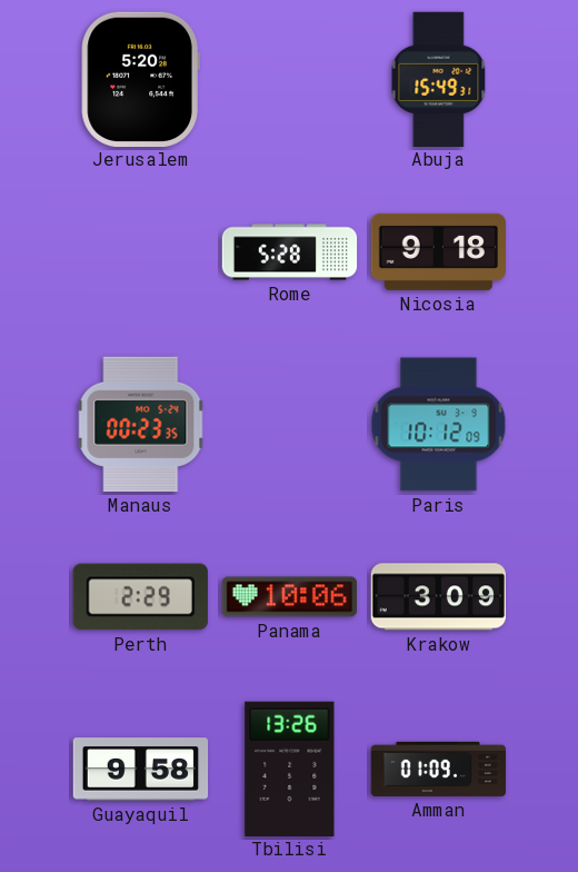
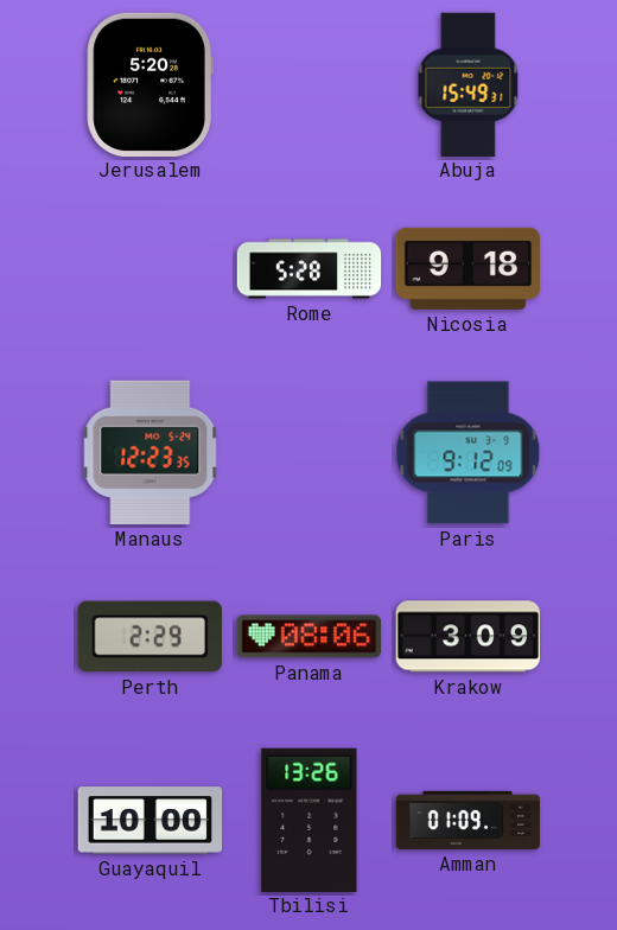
Manaus: 00:23 -> 12:23 (151, 452)
Paris: 10:12 -> 9:12 (469, 453)
Panama: 10:06 -> 08:06 (310, 637)
Guayaquil: 9:58 -> 10:00 (151, 821)
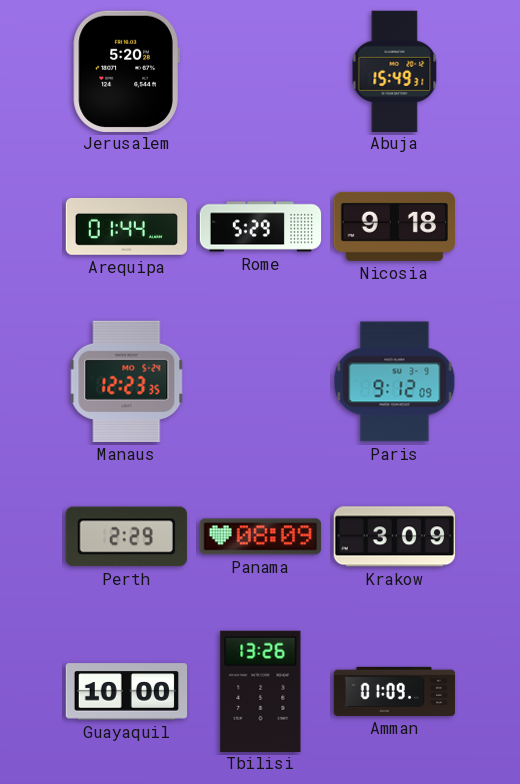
Arequipa: none -> 01:44 (127, 226)
Rome: 5:28 -> 5:29 (261, 227)
Panama: 08:06 -> 08:09 (261, 537)
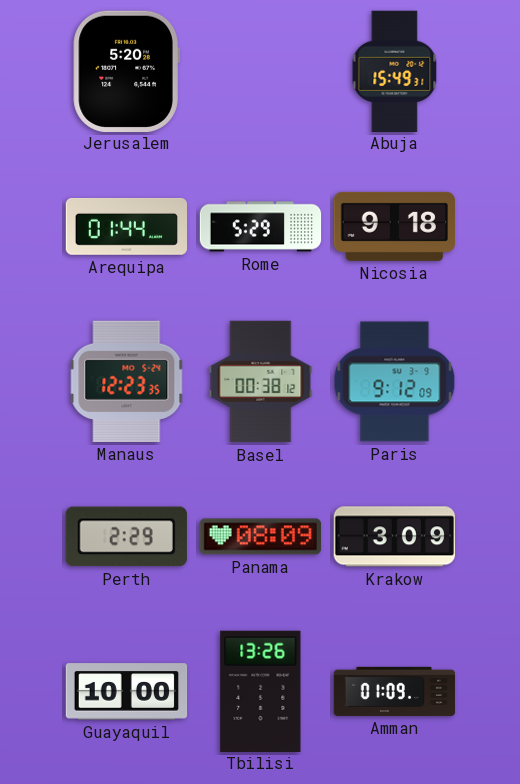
Basel: none -> 00:38 (261, 382)
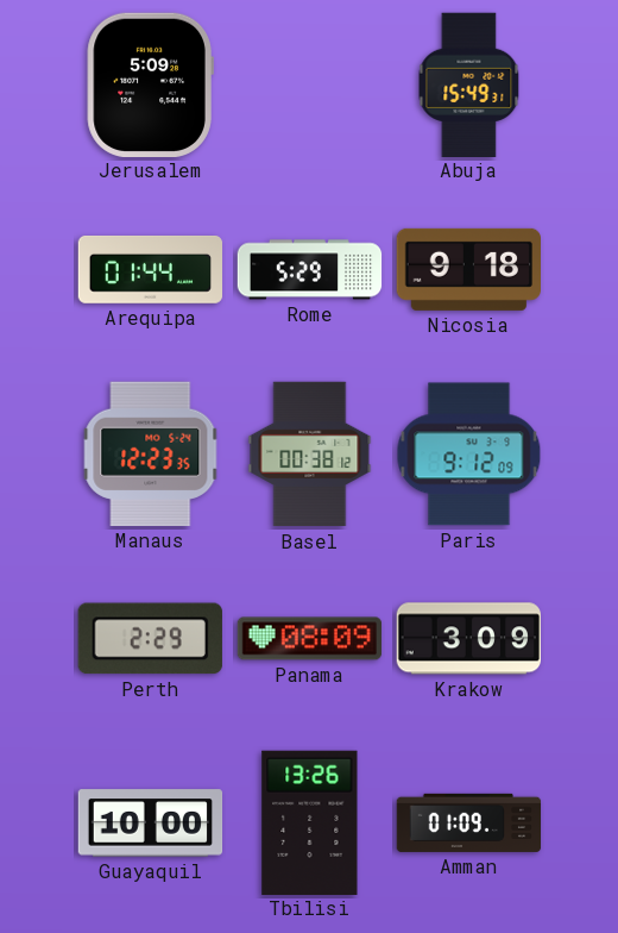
Jerusalem: 5:20 -> 5:09 (150, 84)
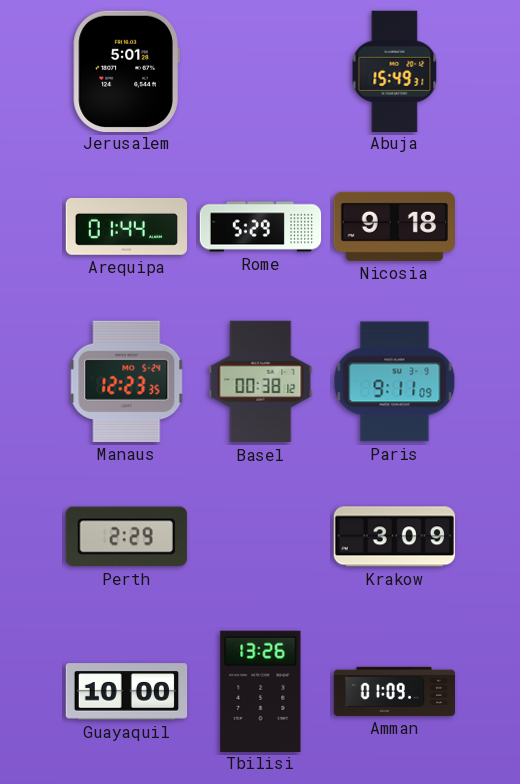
Jerusalem: 5:09 -> 5:01 (126, 71)
Paris: 9:12 -> 9:11 (395, 382)
Panama: 08:09 -> none (310, 639)
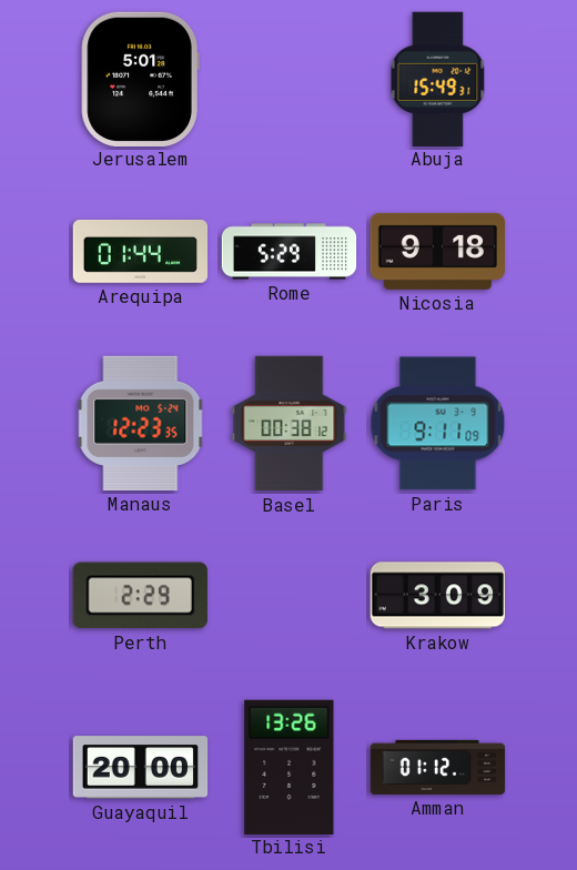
Guayaquil: 10:00 -> 20:00 (141, 768)
Amman: 01:09 -> 01:12 (438, 767)
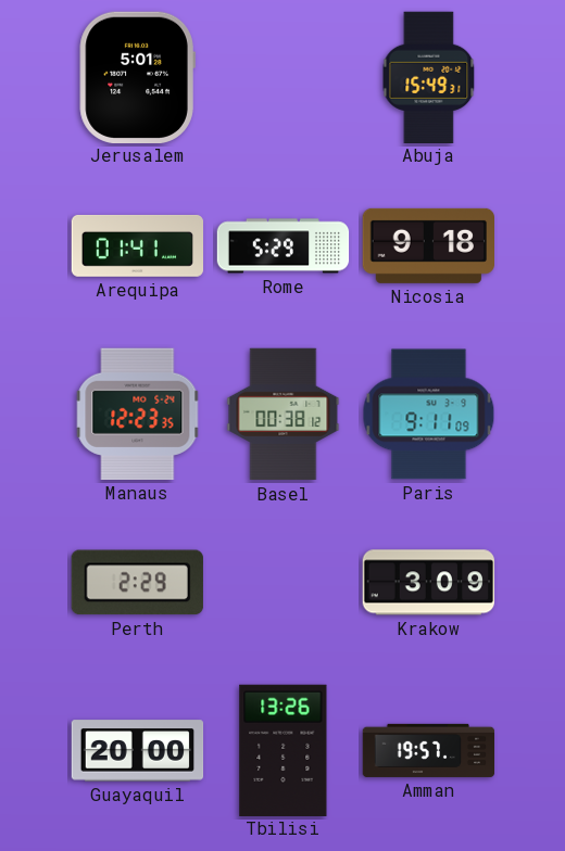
Arequipa: 01:44 -> 01:41 (138, 245)
Amman: 01:12 -> 19:57 (429, 750)
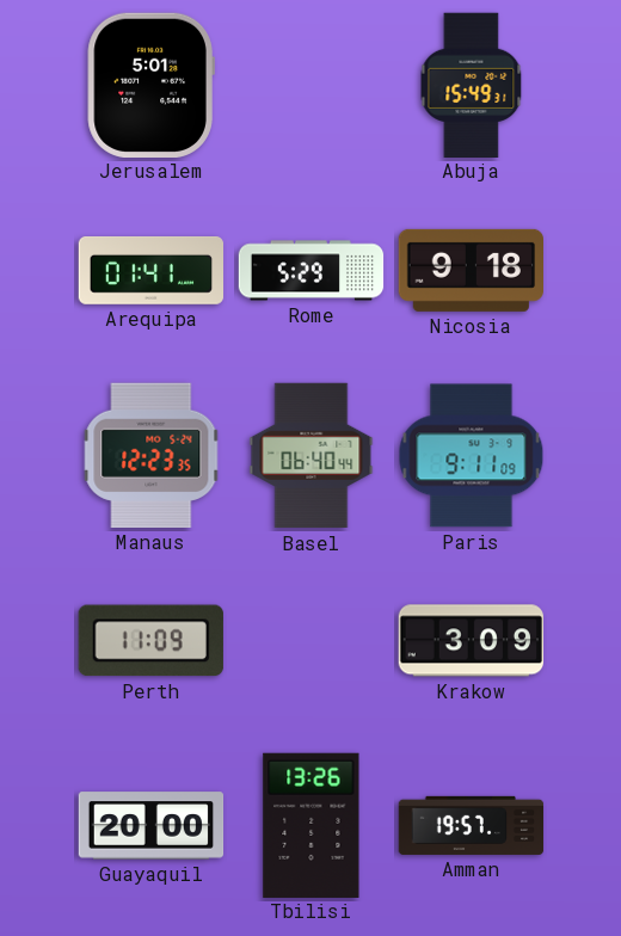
Basel: 00:38 -> 06:40 (312, 456)
Perth: 2:29 -> 11:09 (150, 641)
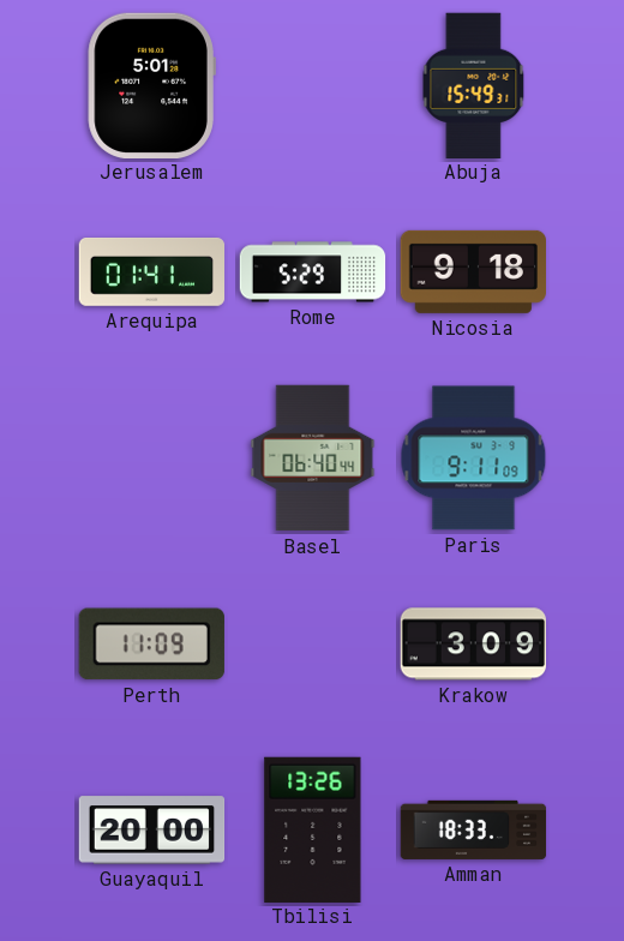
Manaus: 12:23 -> none (152, 455)
Amman: 19:57 -> 18:33 (474, 829)
